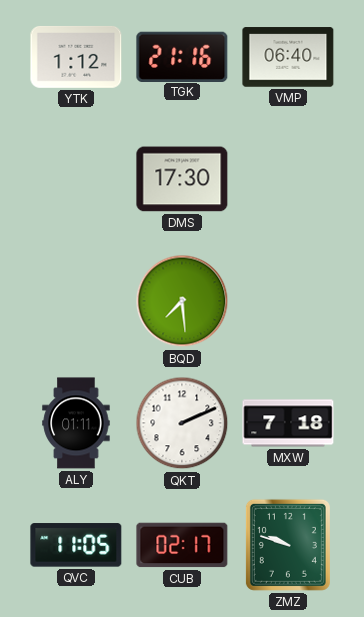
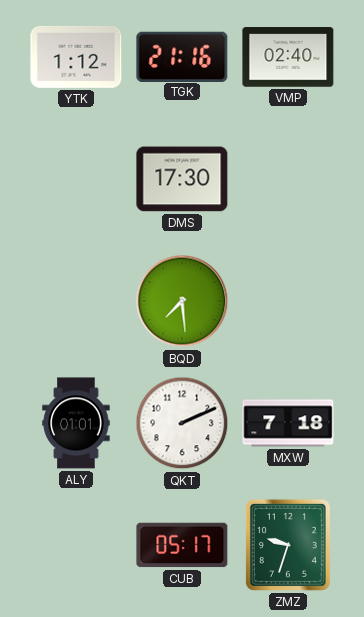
VMP: 06:40 -> 02:40 (288, 57)
ALY: 01:11 -> 01:01 (76, 423)
QVC: 11:05 -> none (76, 545)
CUB: 02:17 -> 05:17 (182, 545)
ZMZ: 9:48 -> 9:33 (288, 545)
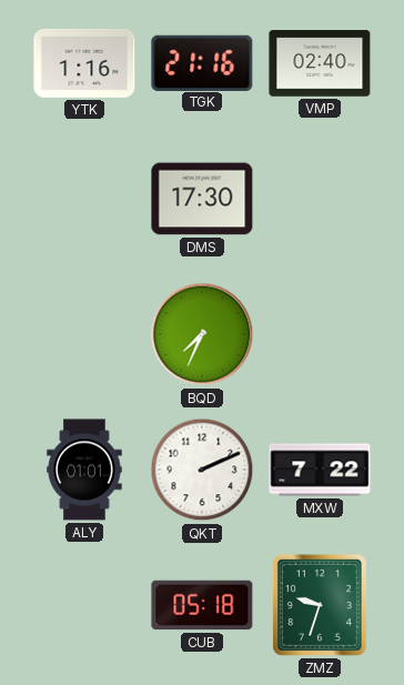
YTK: 1:12 -> 1:16 (84, 63)
BQD: 7:29 -> 7:34 (202, 334)
MXW: 7:18 -> 7:22 (320, 470)
CUB: 05:17 -> 05:18 (202, 605)
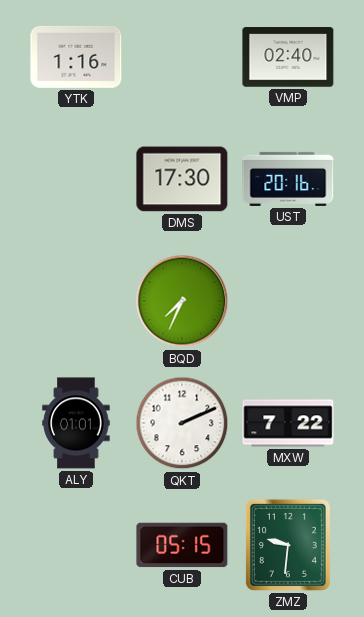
TGK: 21:16 -> none (202, 62)
UST: none -> 20:16 (288, 179)
CUB: 05:18 -> 05:15 (182, 545)
ZMZ: 9:33 -> 9:31 (288, 545)
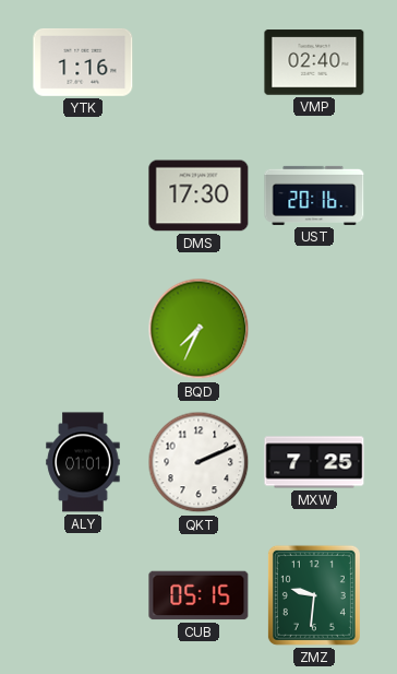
MXW: 7:22 -> 7:25 (314, 462)
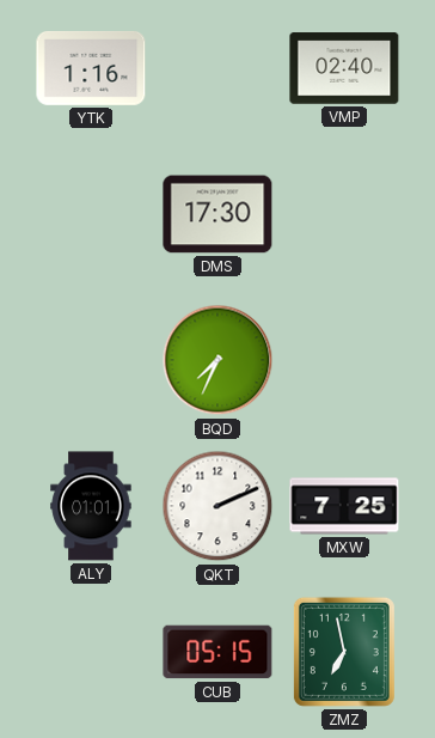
UST: 20:16 -> none (314, 196)
ZMZ: 9:31 -> 6:58 (344, 652)
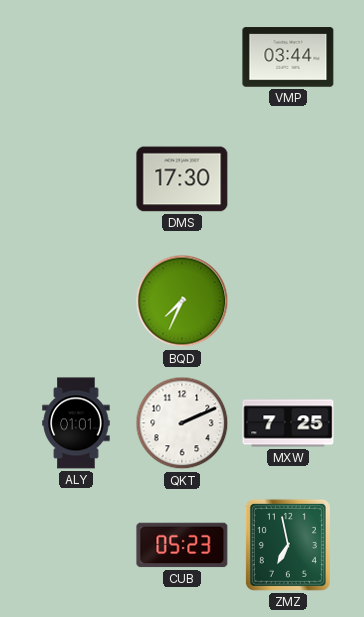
YTK: 1:16 -> none (91, 68)
VMP: 02:40 -> 03:44 (288, 57)
CUB: 05:15 -> 05:23 (182, 545)
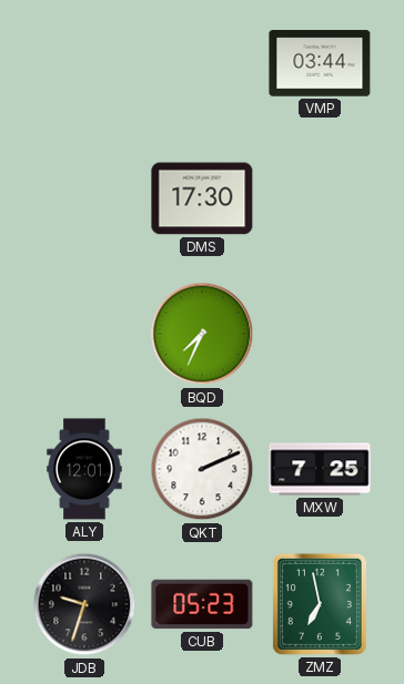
ALY: 01:01 -> 12:01 (84, 469)
JDB: none -> 9:33 (84, 604)
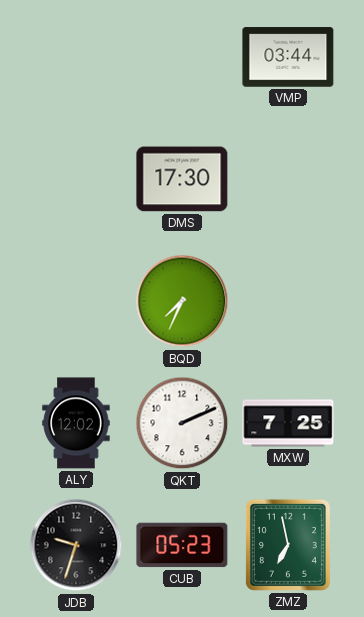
ALY: 12:01 -> 12:02 (76, 423)
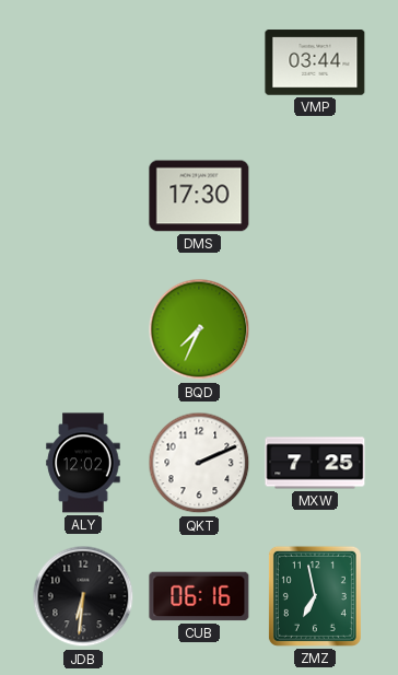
JDB: 9:33 -> 6:31 (83, 596)
CUB: 05:23 -> 06:16 (199, 596)
